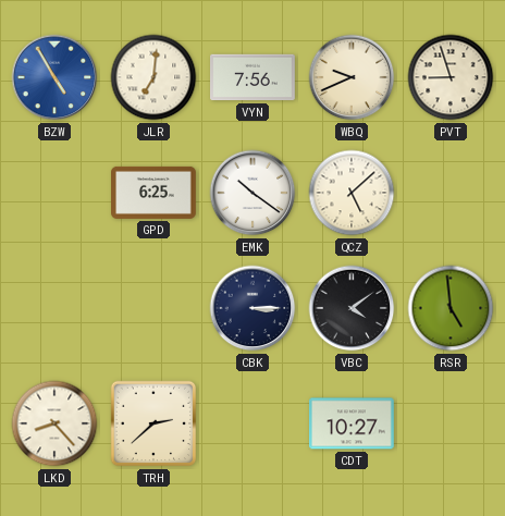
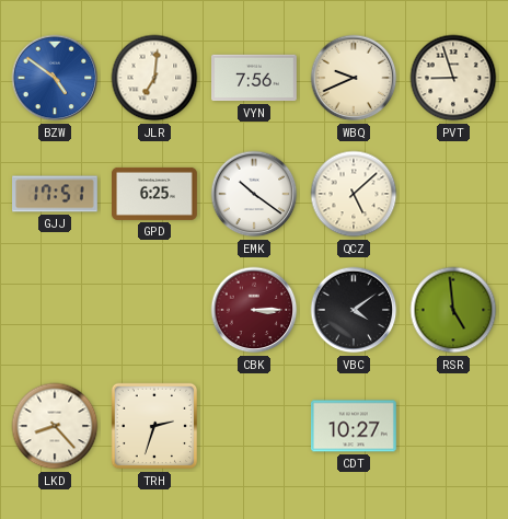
BZW: 4:55 -> 4:51 (55, 78)
GJJ: none -> 17:51 (56, 194)
CBK dial: navy -> burgundy (254, 310)
TRH: 2:38 -> 2:33 (154, 426)
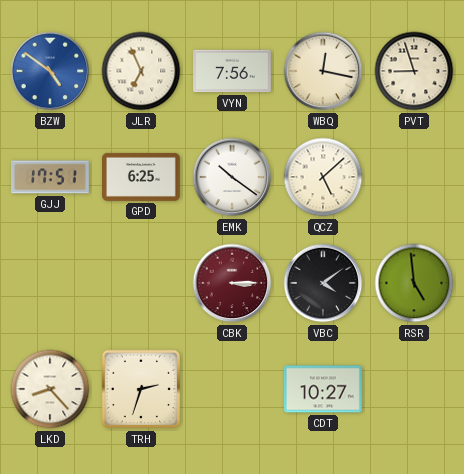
JLR: 7:01 -> 6:56 (141, 71)
WBQ: 9:41 -> 12:17 (323, 71)
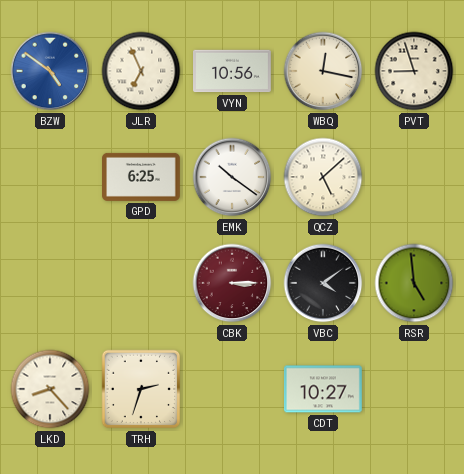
VYN: 7:56 -> 10:56 (233, 71)
GJJ: 17:51 -> none (51, 177)
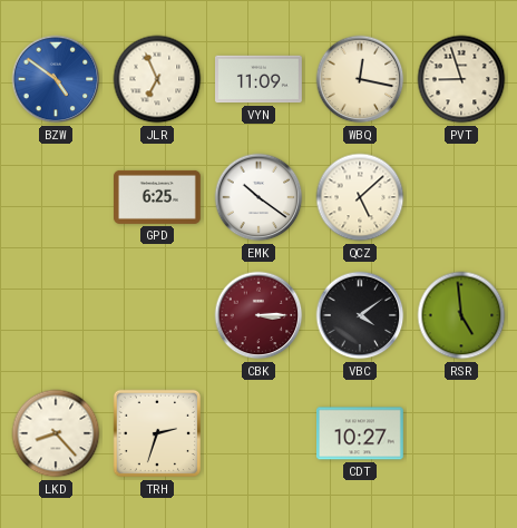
VYN: 10:56 -> 11:09 (260, 79)
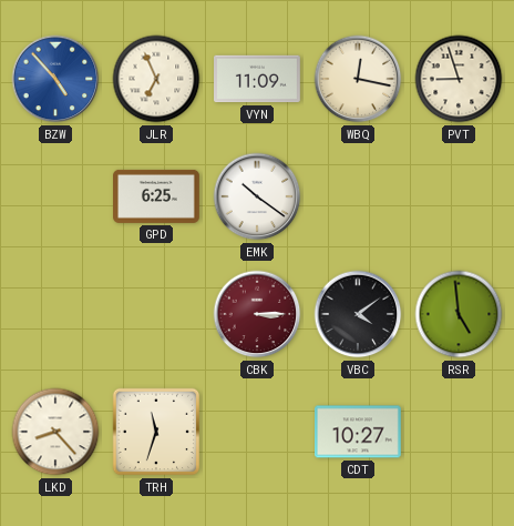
BZW: 4:51 -> 4:53 (55, 79)
QCZ: 5:08 -> none (360, 197)
TRH: 2:33 -> 11:33 (156, 432)
